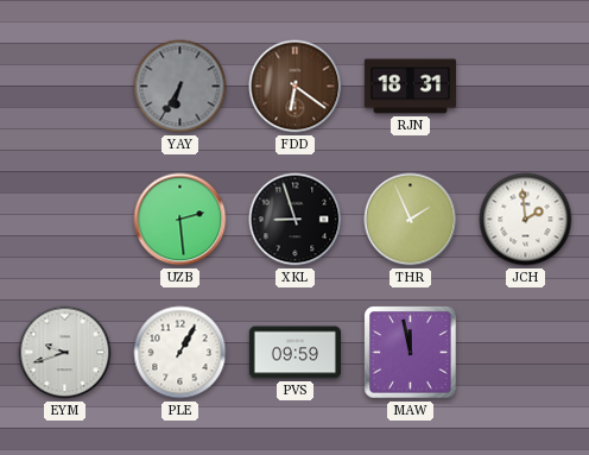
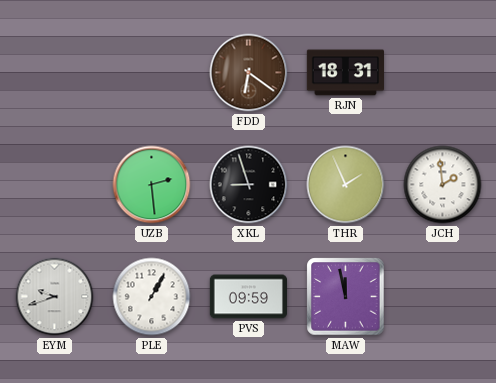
YAY: 6:35 -> none (180, 87)
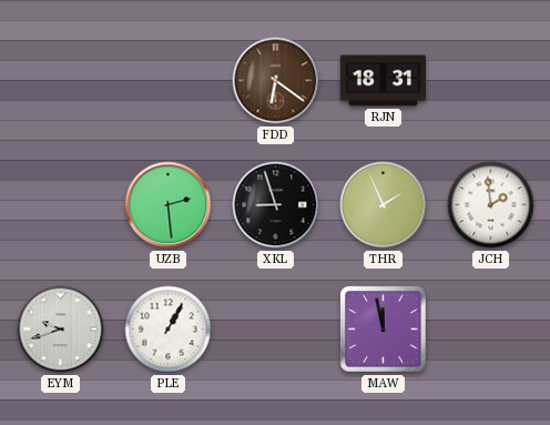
PVS: 09:59 -> none (248, 297)
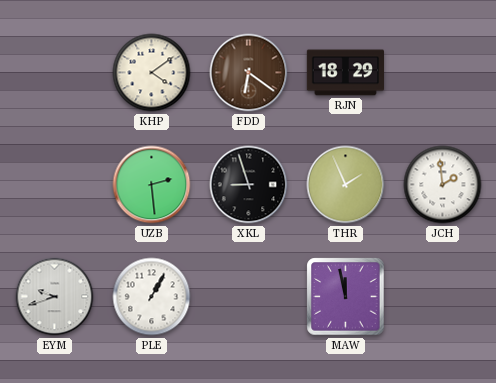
KHP: none -> 4:09 (152, 73)
RJN: 18:31 -> 18:29 (345, 73)
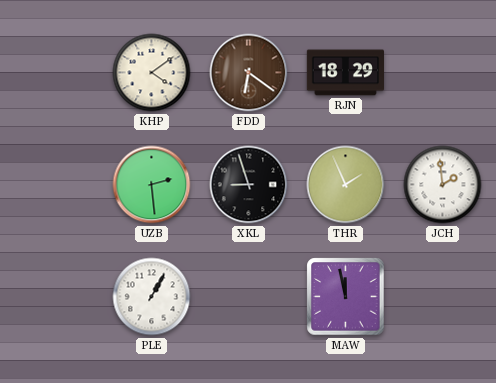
EYM: 9:42 -> none (55, 297)
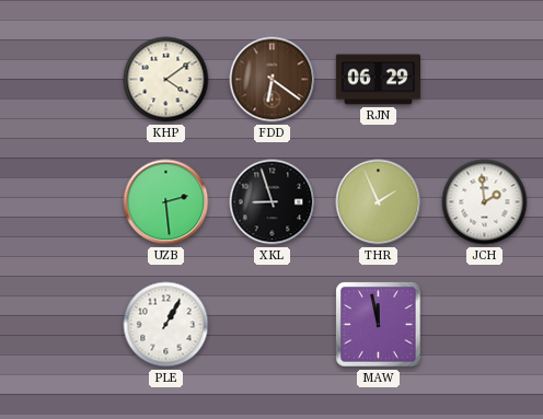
RJN: 18:29 -> 06:29 (378, 80)
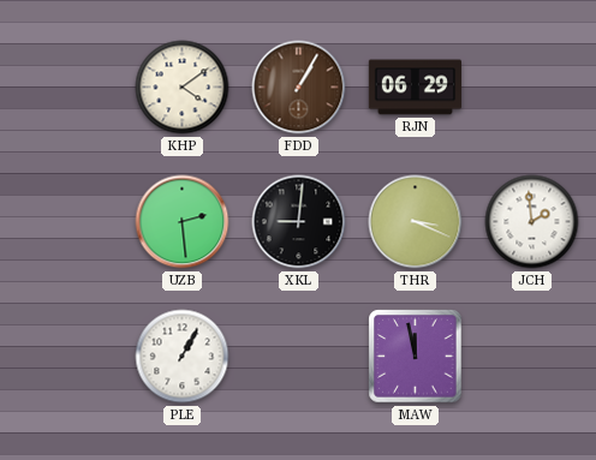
FDD: 6:21 -> 1:05 (299, 88)
XKL: 8:57 -> 9:01 (299, 222)
THR: 1:56 -> 3:19 (416, 222)
